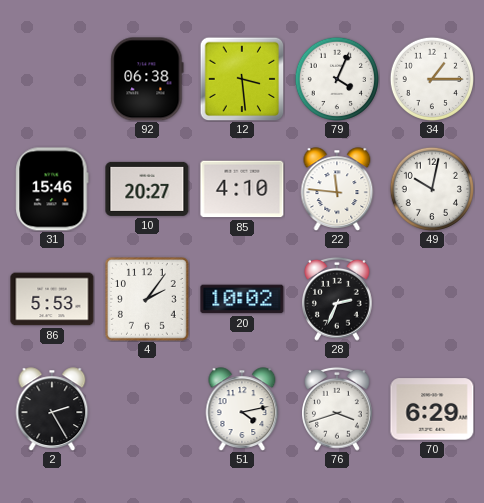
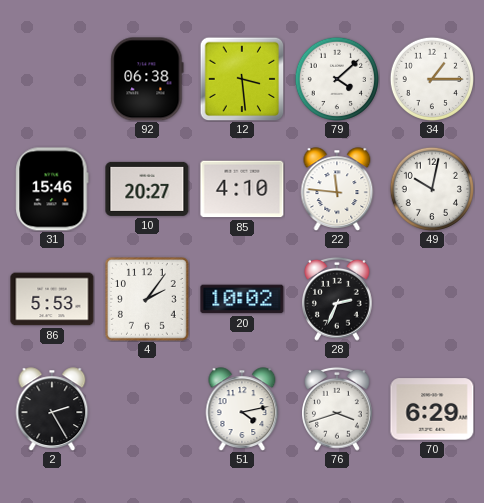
79: 4:04 -> 4:08 (336, 78)
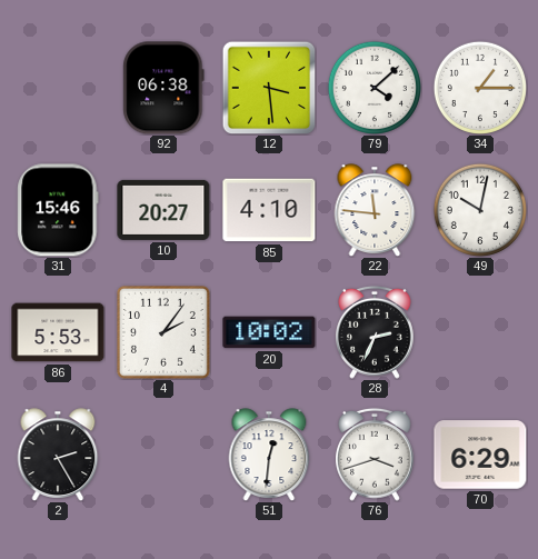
51: 4:13 -> 12:31 (269, 455)
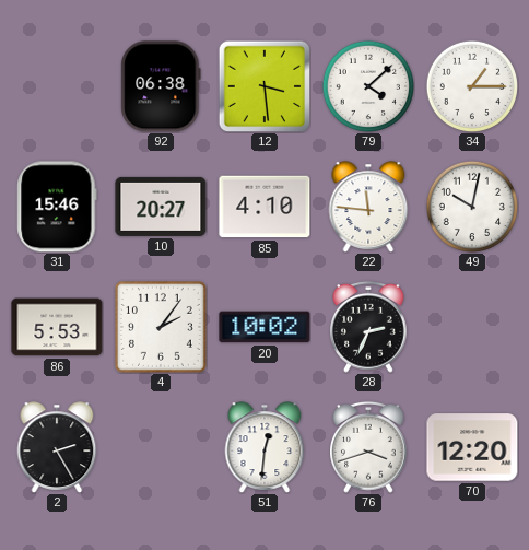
70: 6:29 -> 12:20 (472, 447)
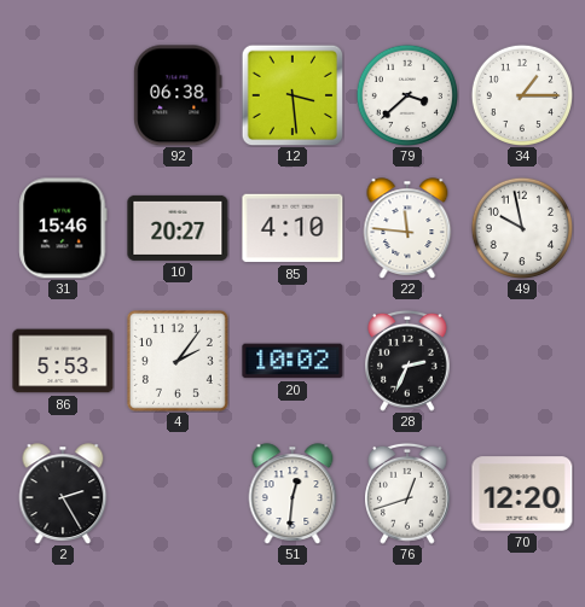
79: 4:08 -> 3:38 (406, 94)
49: 10:02 -> 9:58 (521, 227)
76: 3:42 -> 12:42 (409, 494)
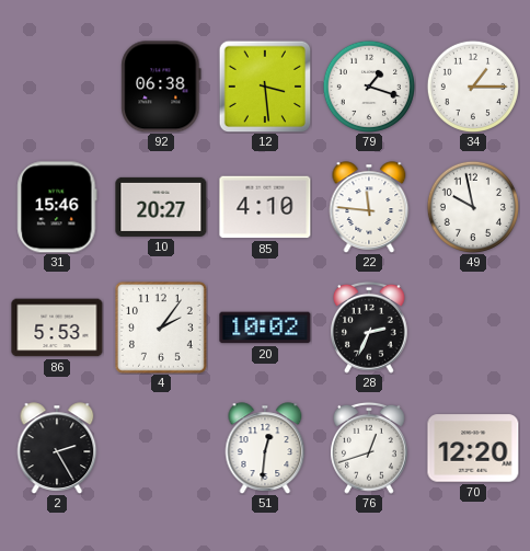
79: 3:38 -> 1:18 (368, 85)
